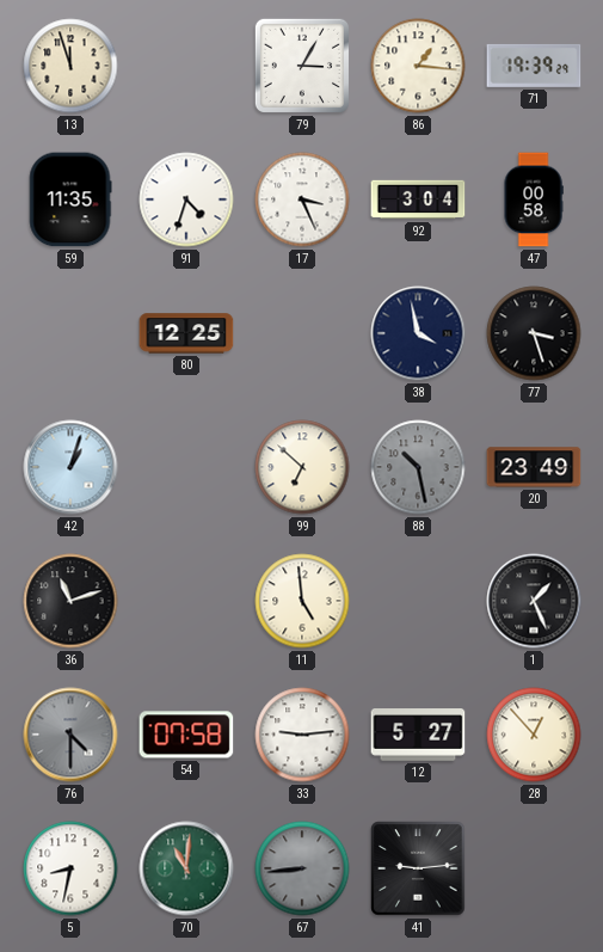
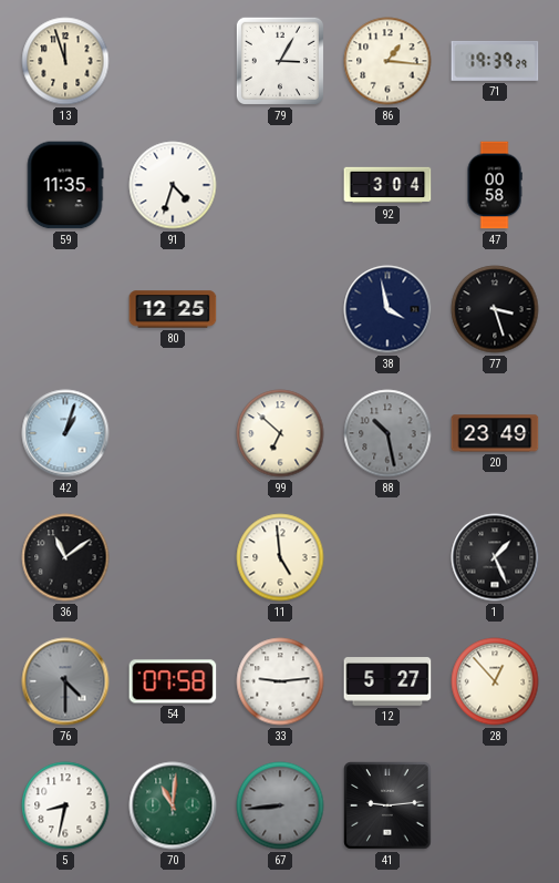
17: 3:26 -> none (302, 199)
36: 11:12 -> 11:09 (65, 557)
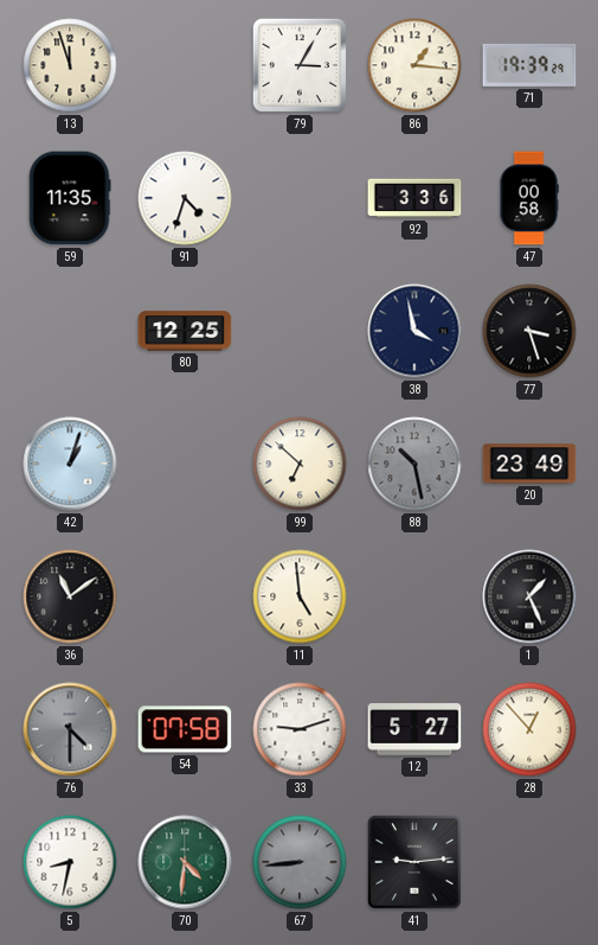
92: 3:04 -> 3:36 (414, 198)
33: 9:14 -> 9:12 (300, 729)
70: 11:01 -> 4:31 (185, 862)
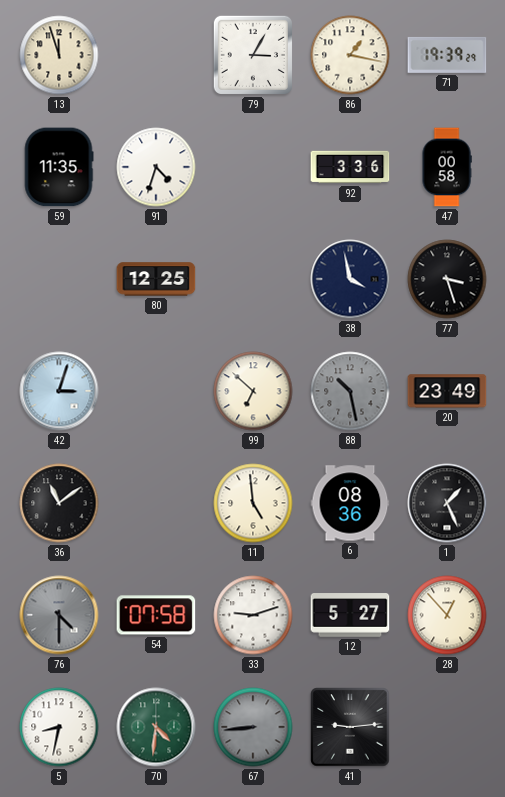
86: 1:16 -> 1:17 (350, 55)
42: 1:03 -> 3:03 (59, 391)
6: none -> 08:36 (350, 503)
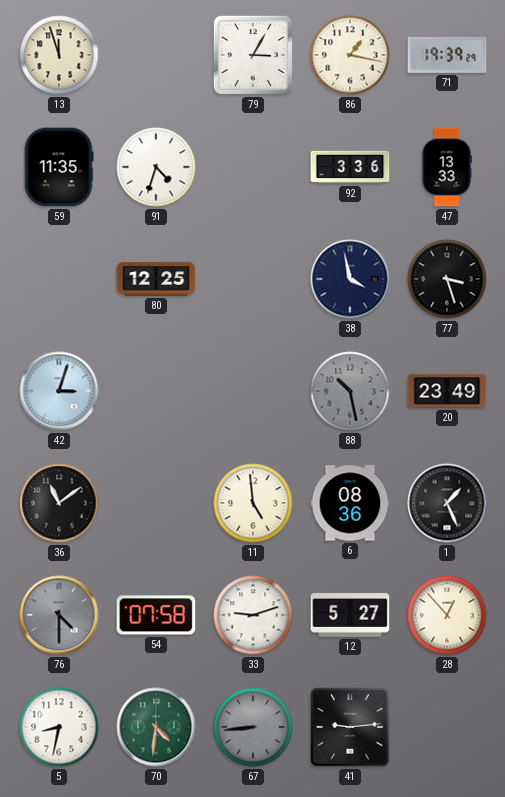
47: 00:58 -> 13:33 (447, 167)
99: 6:52 -> none (253, 391)
